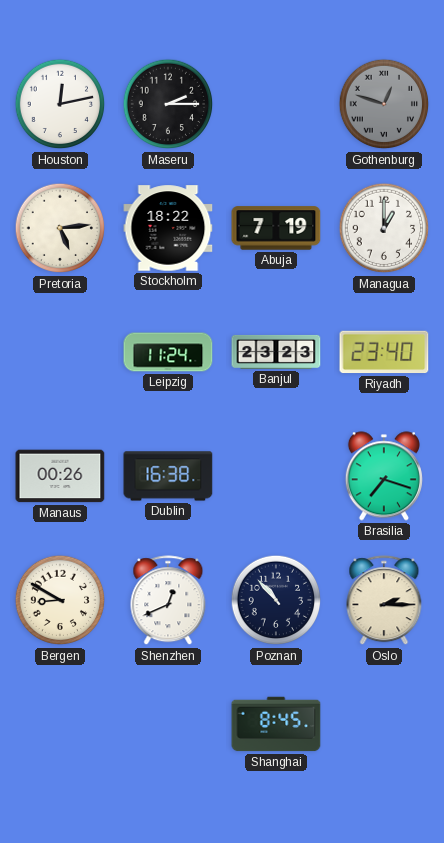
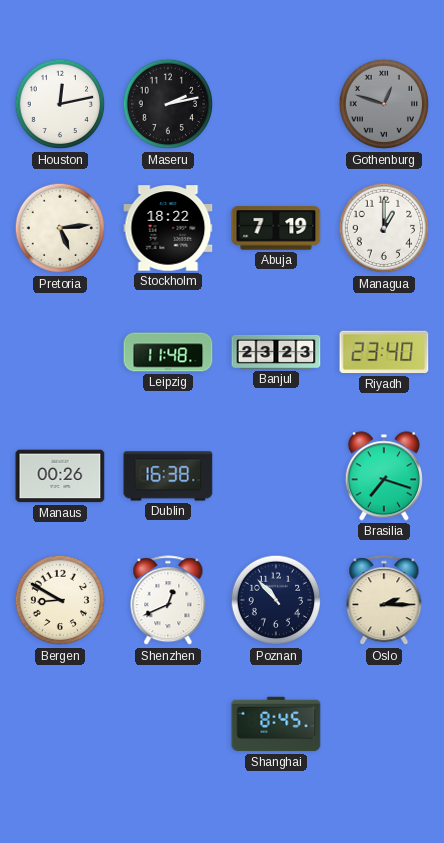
Maseru: 2:15 -> 2:13 (168, 104)
Leipzig: 11:24 -> 11:48 (168, 352)
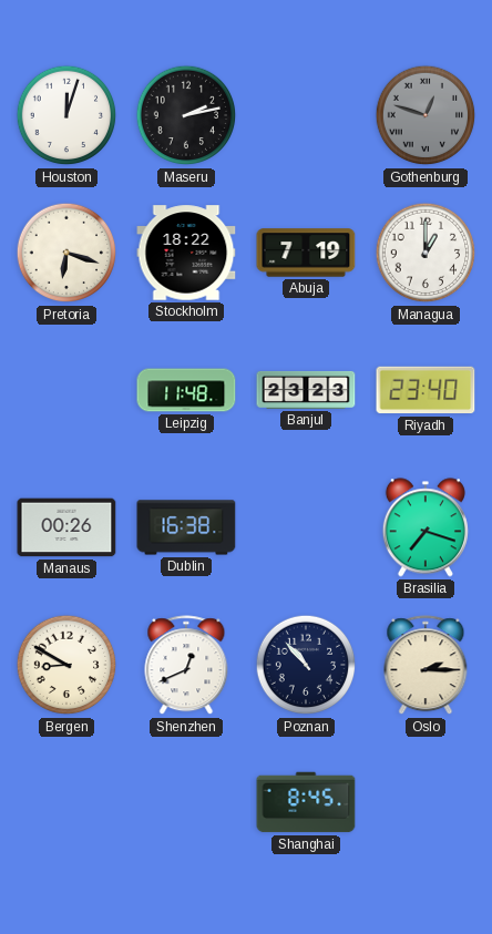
Houston: 12:13 -> 12:03 (66, 115)
Pretoria: 5:14 -> 6:18 (66, 253)
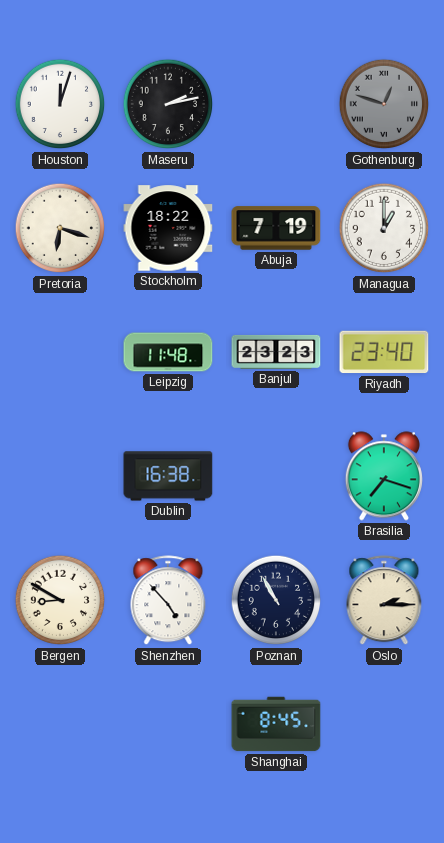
Manaus: 00:26 -> none (66, 527)
Shenzhen: 12:41 -> 4:53 (168, 601)
Poznan: 10:53 -> 10:55 (276, 600)
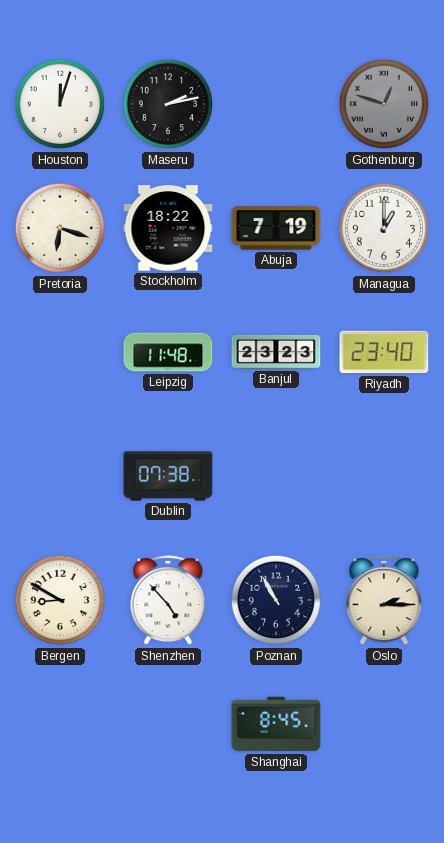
Dublin: 16:38 -> 07:38 (168, 476)
Brasilia: 7:18 -> none (384, 476)
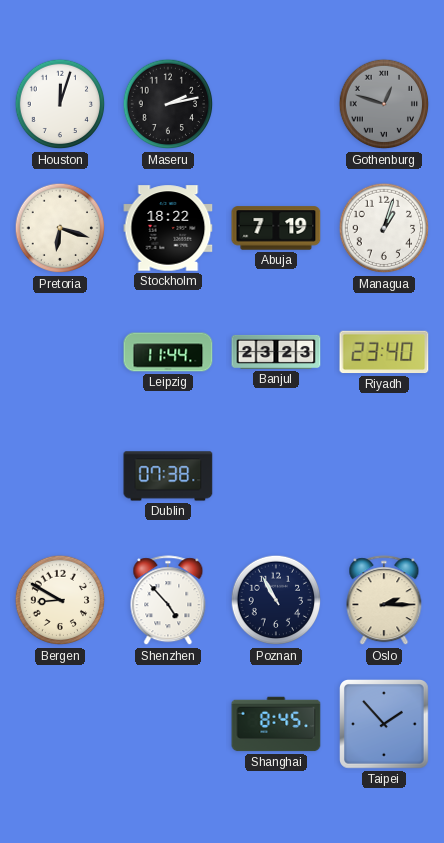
Managua: 1:00 -> 1:03 (384, 228)
Leipzig: 11:48 -> 11:44 (168, 352)
Taipei: none -> 1:53 (385, 725)
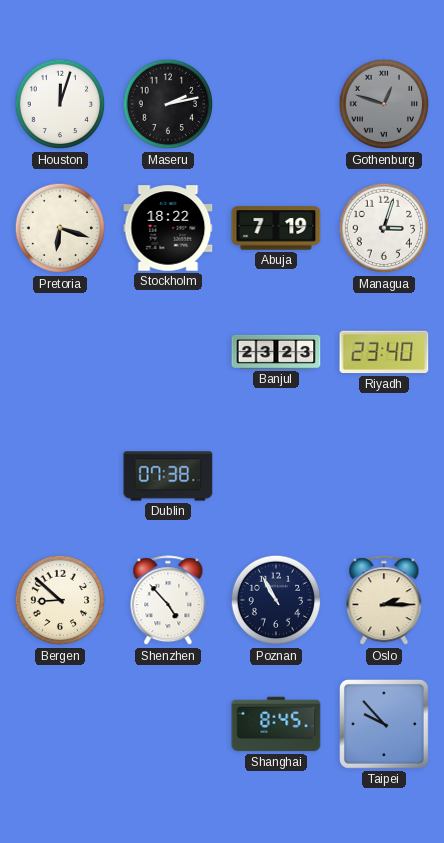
Managua: 1:03 -> 3:03 (384, 228)
Leipzig: 11:44 -> none (168, 352)
Bergen: 8:50 -> 8:52 (60, 600)
Taipei: 1:53 -> 9:53 (385, 725)
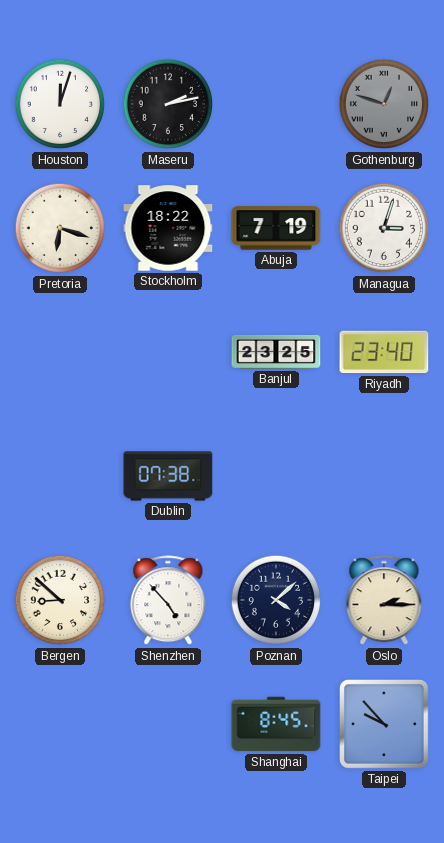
Banjul: 23:23 -> 23:25 (276, 352)
Poznan: 10:55 -> 4:08 (276, 600)
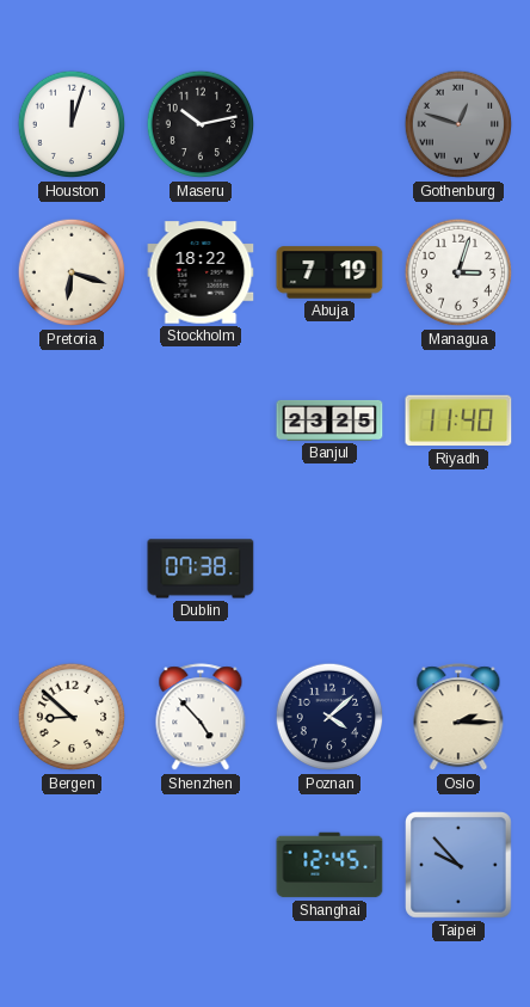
Maseru: 2:13 -> 10:13 (201, 124)
Riyadh: 23:40 -> 11:40 (458, 420)
Shanghai: 8:45 -> 12:45 (329, 865)
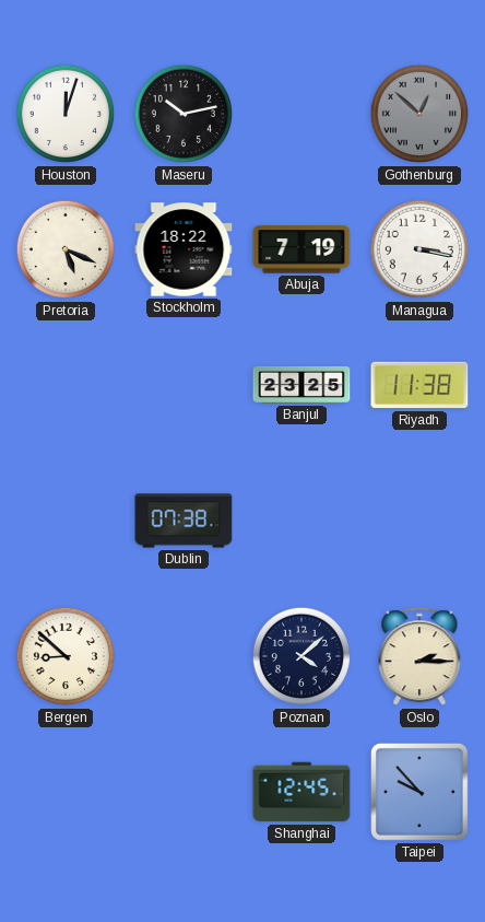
Gothenburg: 12:48 -> 12:52 (419, 114)
Pretoria: 6:18 -> 5:19 (66, 249)
Managua: 3:03 -> 3:17 (419, 249)
Riyadh: 11:40 -> 11:38 (419, 385)
Shenzhen: 4:53 -> none (201, 718)
